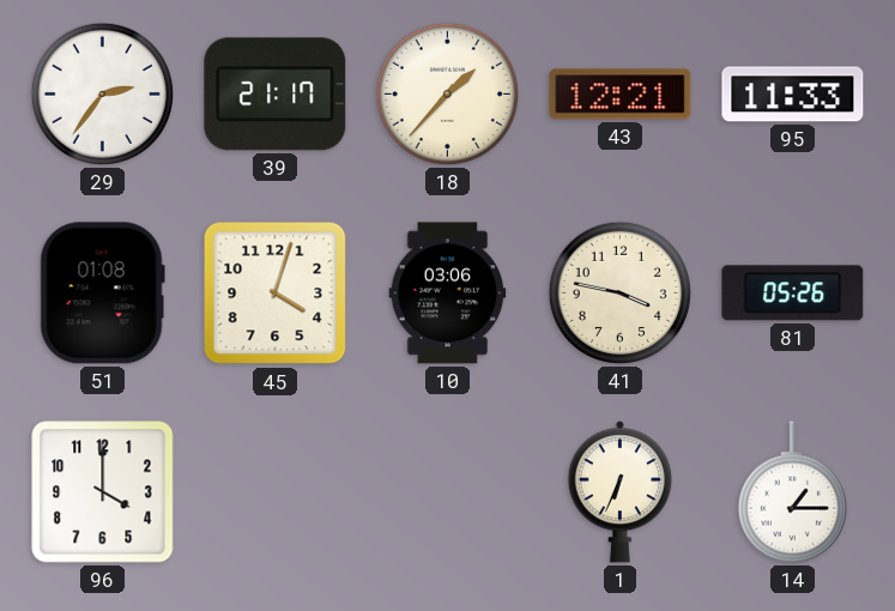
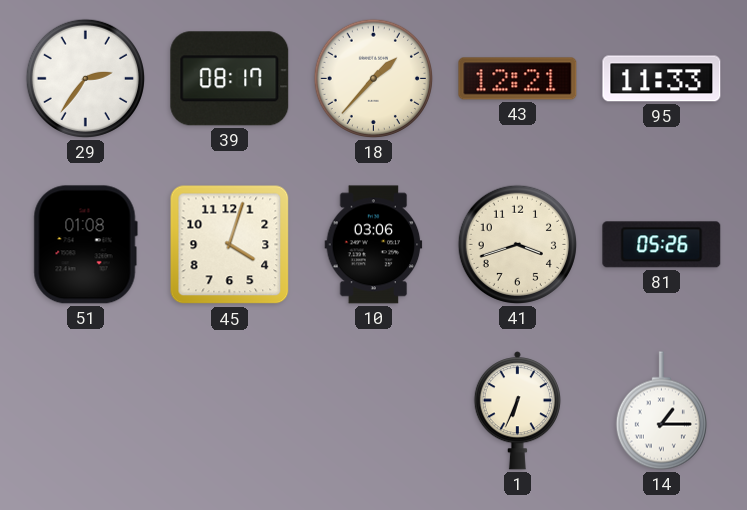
39: 21:17 -> 08:17 (230, 79)
41: 3:47 -> 3:42 (517, 244)
96: 4:00 -> none (103, 492)
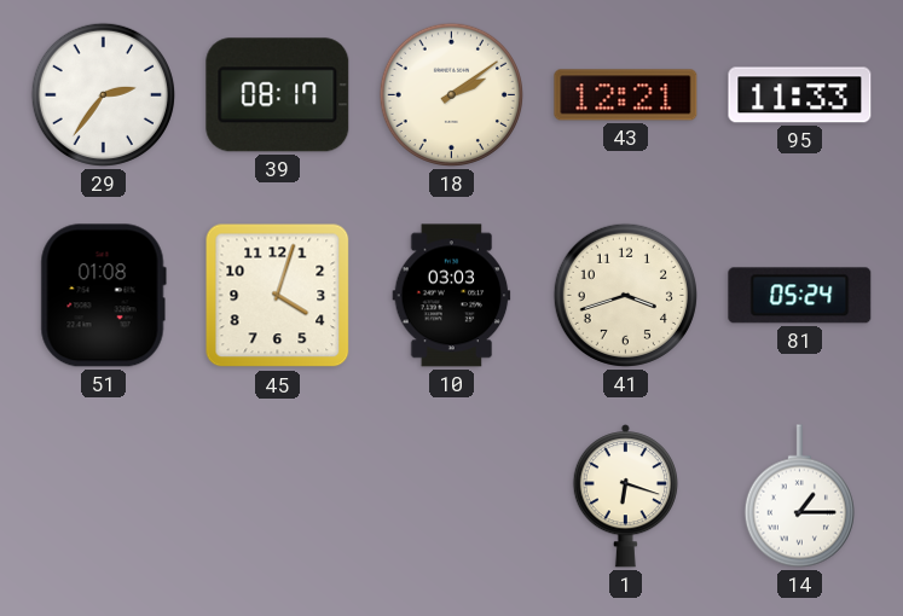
18: 1:37 -> 2:09 (451, 94)
10: 03:06 -> 03:03 (452, 296)
81: 05:26 -> 05:24 (800, 296)
1: 6:34 -> 6:18 (625, 496)
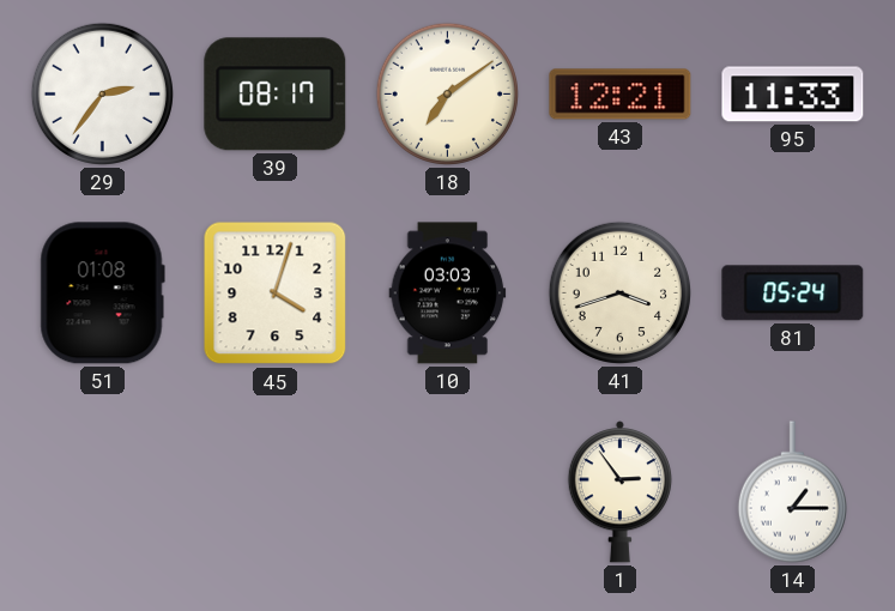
18: 2:09 -> 7:09 (447, 93)
1: 6:18 -> 2:54 (619, 492)
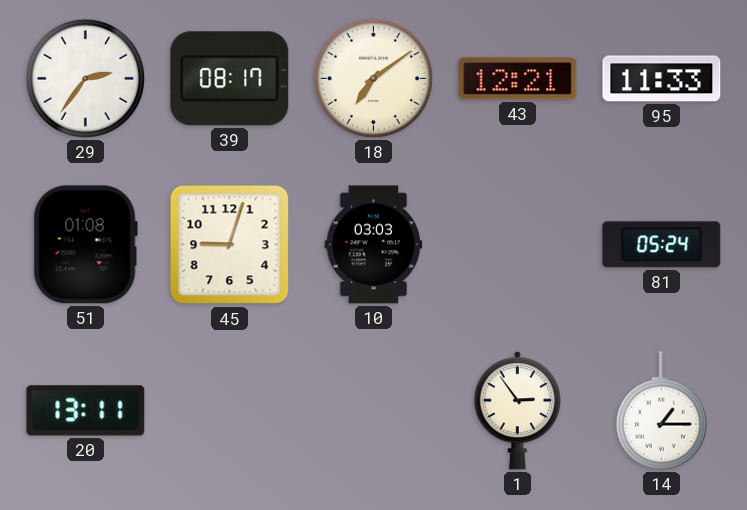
45: 4:03 -> 9:03 (230, 245)
41: 3:42 -> none (619, 292)
20: none -> 13:11 (86, 411)
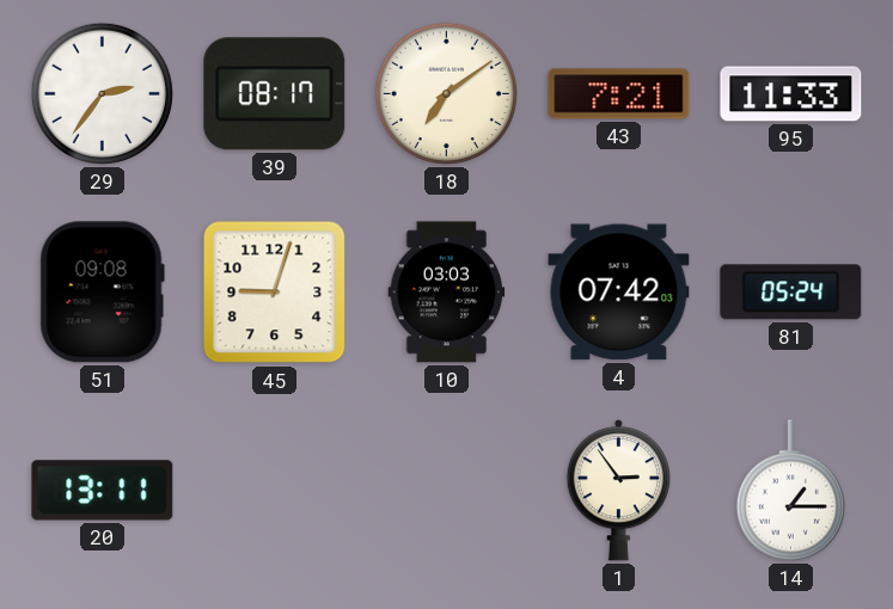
43: 12:21 -> 7:21 (619, 94)
51: 01:08 -> 09:08 (102, 293)
4: none -> 07:42 (619, 293)
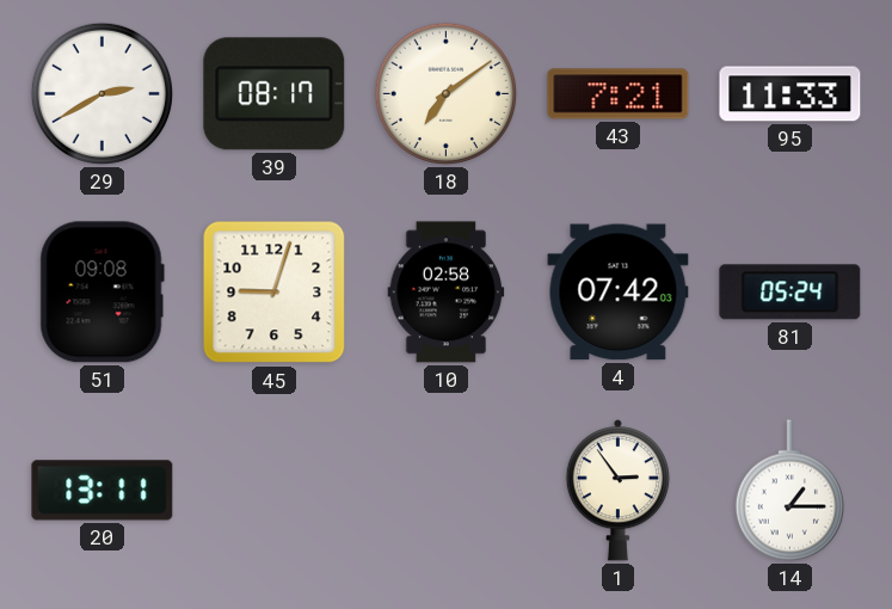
29: 2:36 -> 2:40 (101, 93)
10: 03:03 -> 02:58 (447, 293)
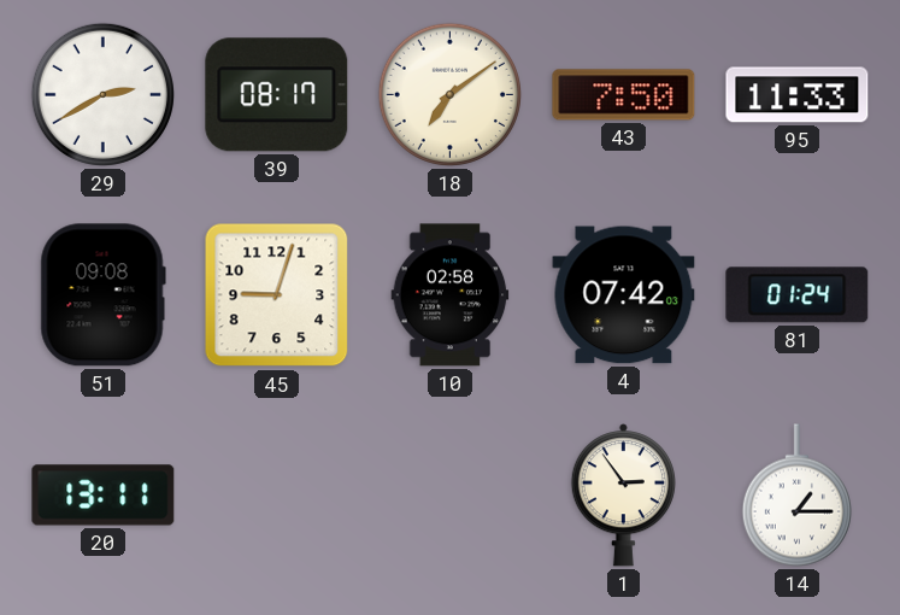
43: 7:21 -> 7:50 (624, 95)
81: 05:24 -> 01:24 (798, 295)
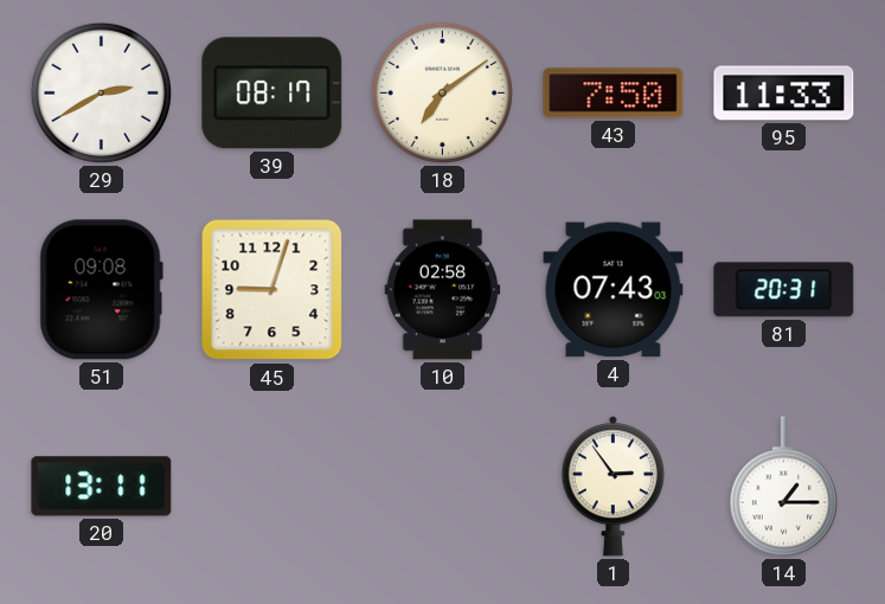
4: 07:42 -> 07:43 (614, 290)
81: 01:24 -> 20:31 (784, 290)
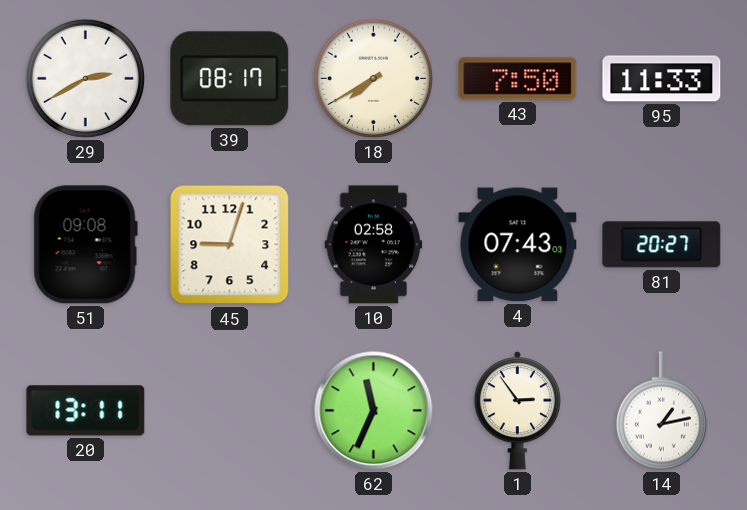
18: 7:09 -> 7:40 (373, 78)
81: 20:31 -> 20:27 (662, 245)
62: none -> 11:34 (374, 411)
14: 1:15 -> 1:13 (661, 411)
